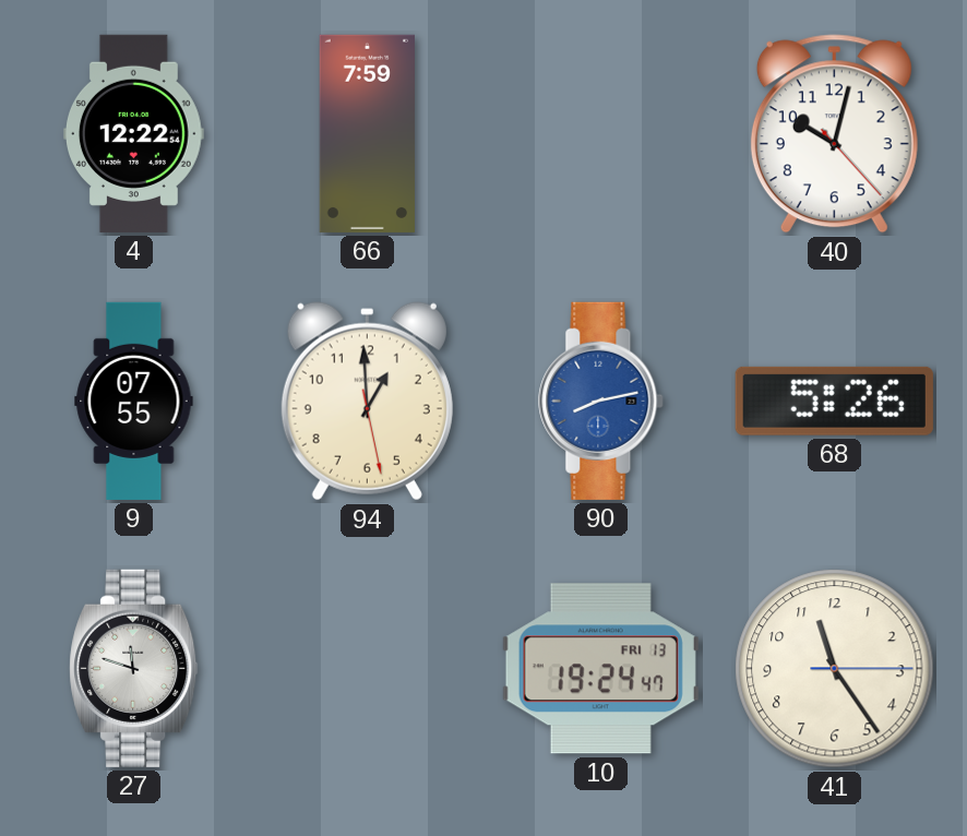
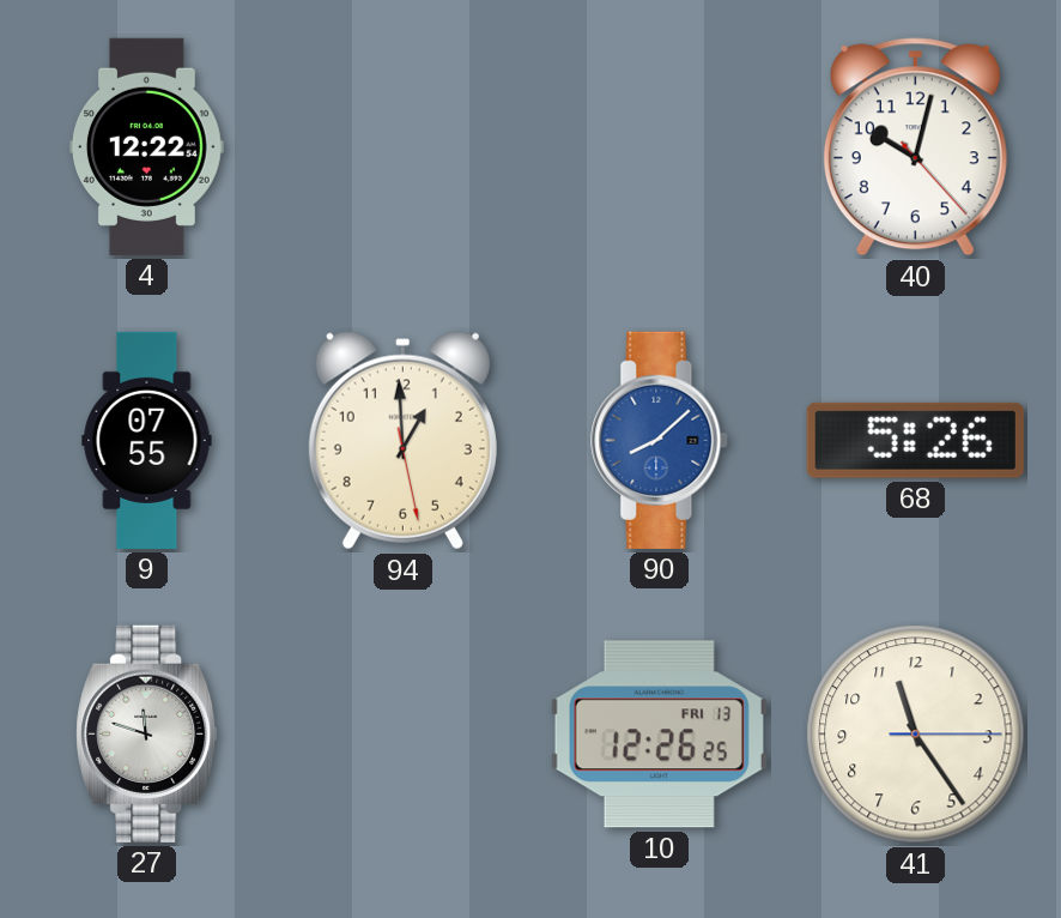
66: 7:59 -> none (367, 133)
90: 8:13 -> 8:08 (660, 440)
10: 19:24 -> 12:26 (659, 735)
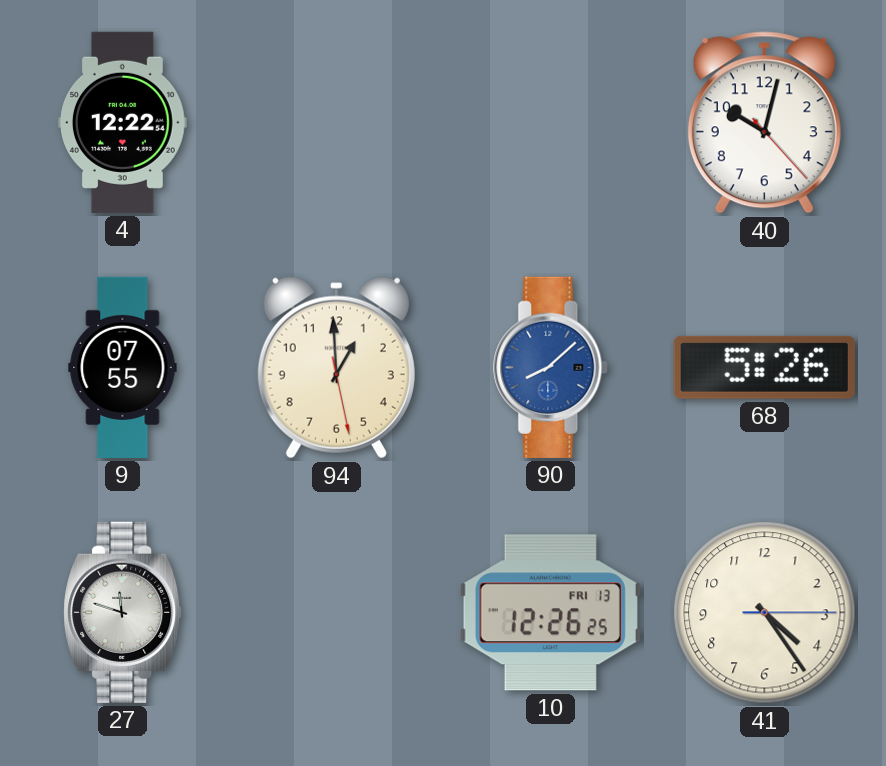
41: 11:24 -> 4:24 (765, 613)
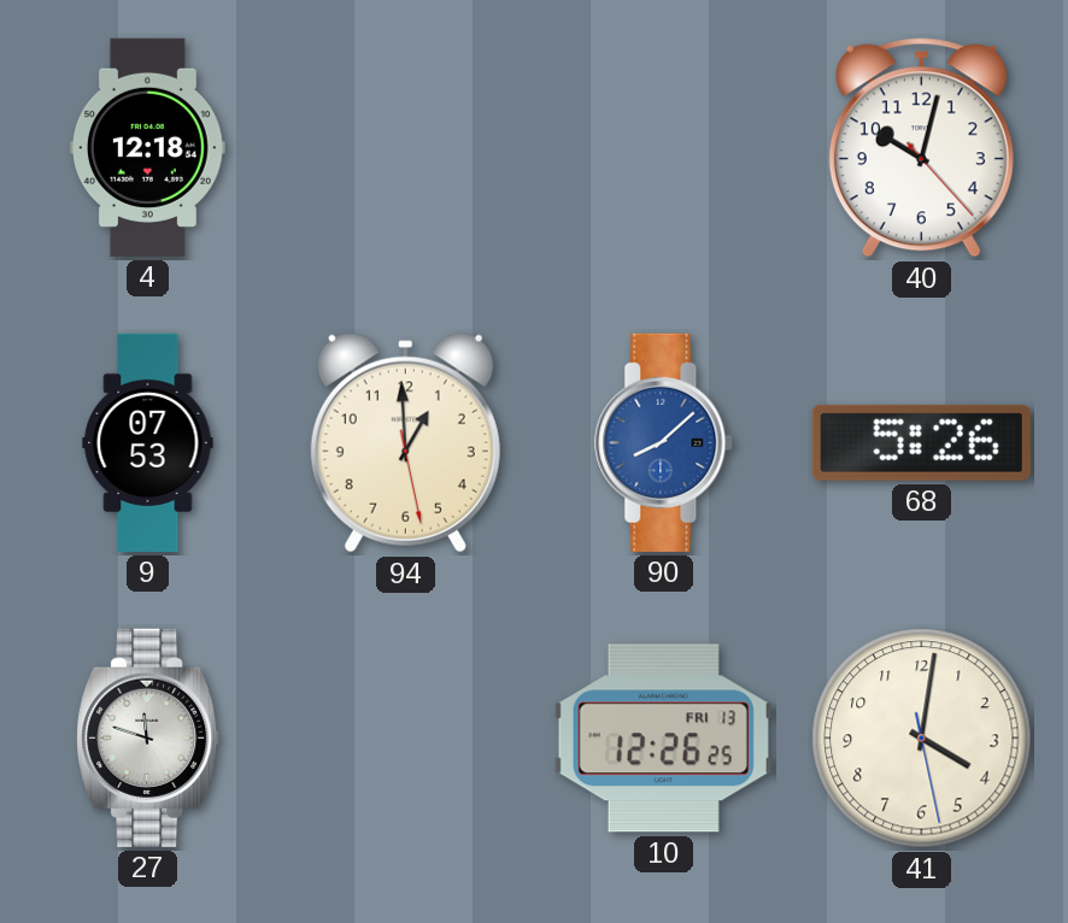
4: 12:22 -> 12:18 (147, 147)
9: 07:55 -> 07:53 (148, 442)
41: 4:24 -> 4:01 (922, 739)
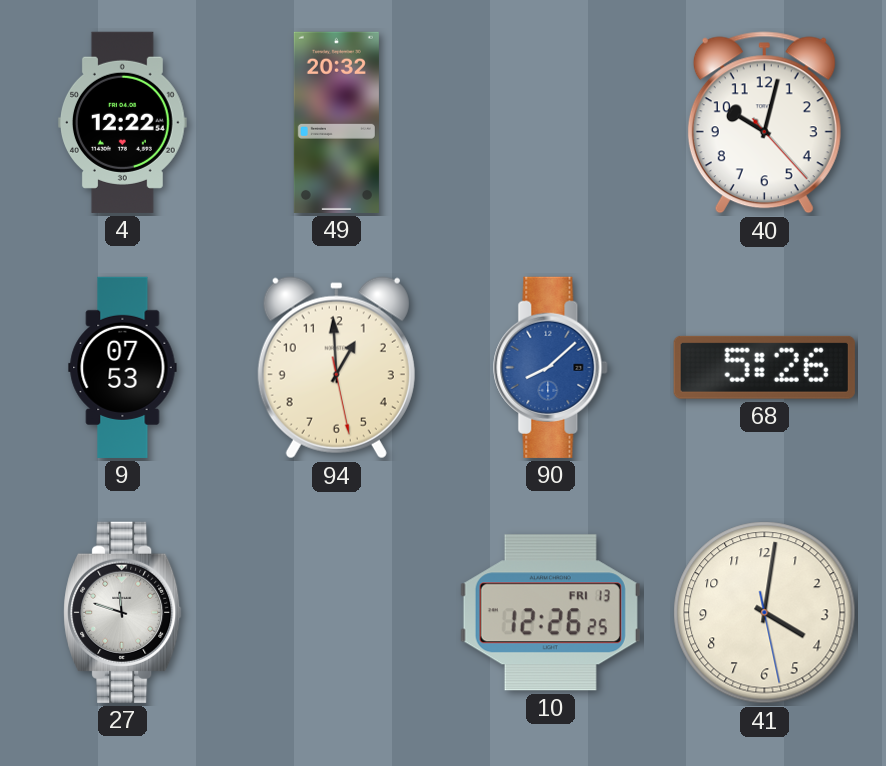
4: 12:18 -> 12:22 (122, 122)
49: none -> 20:32 (336, 122)
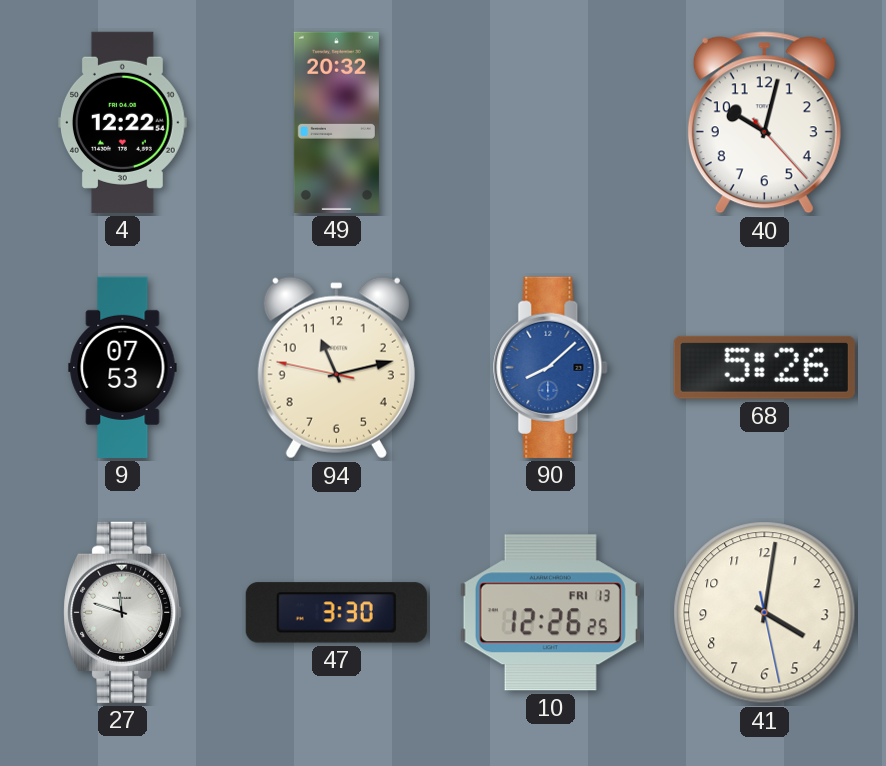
94: 12:59 -> 11:12 (336, 368)
47: none -> 3:30 (336, 613)
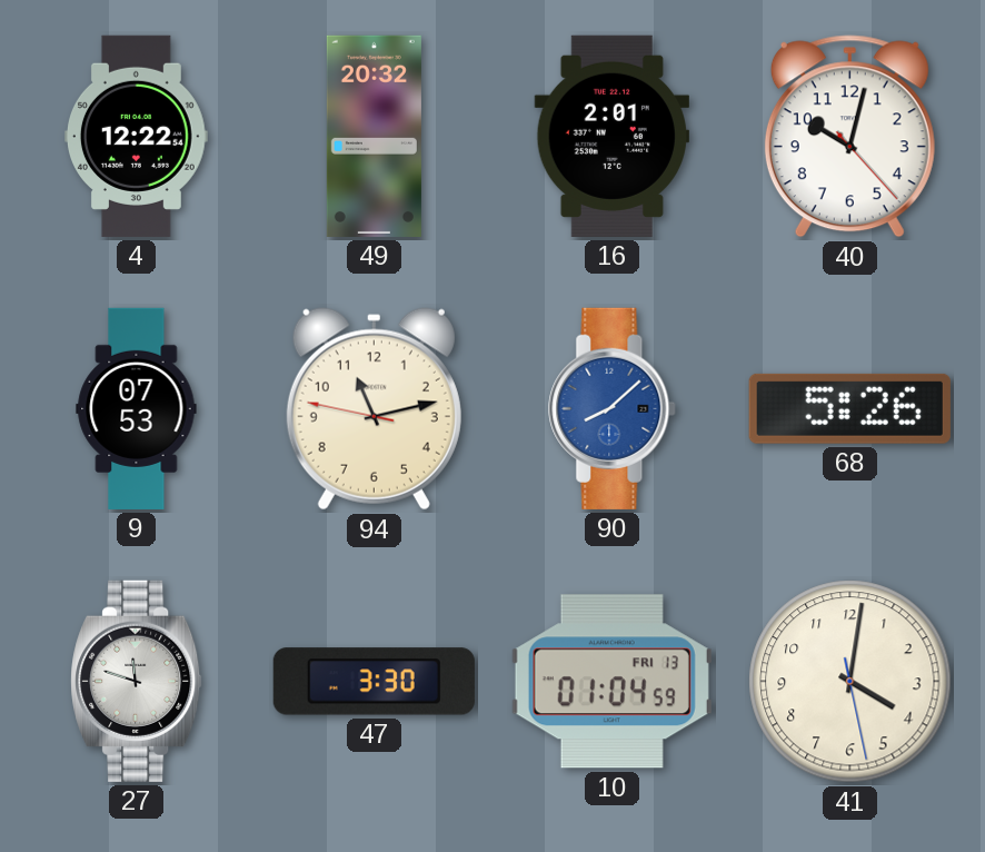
16: none -> 2:01 (611, 136)
10: 12:26 -> 01:04 (611, 682)
